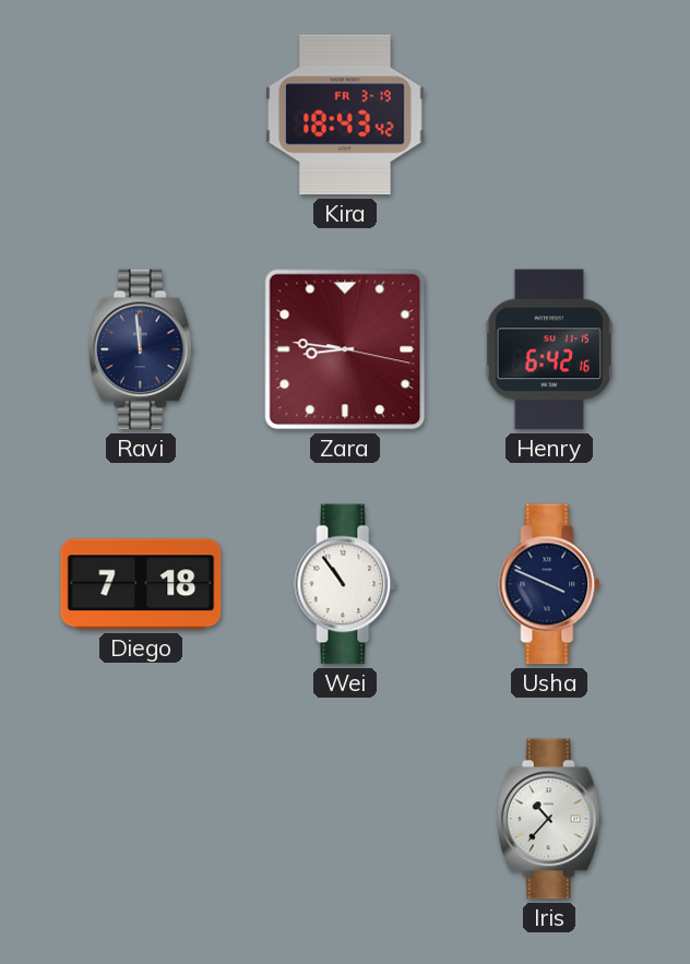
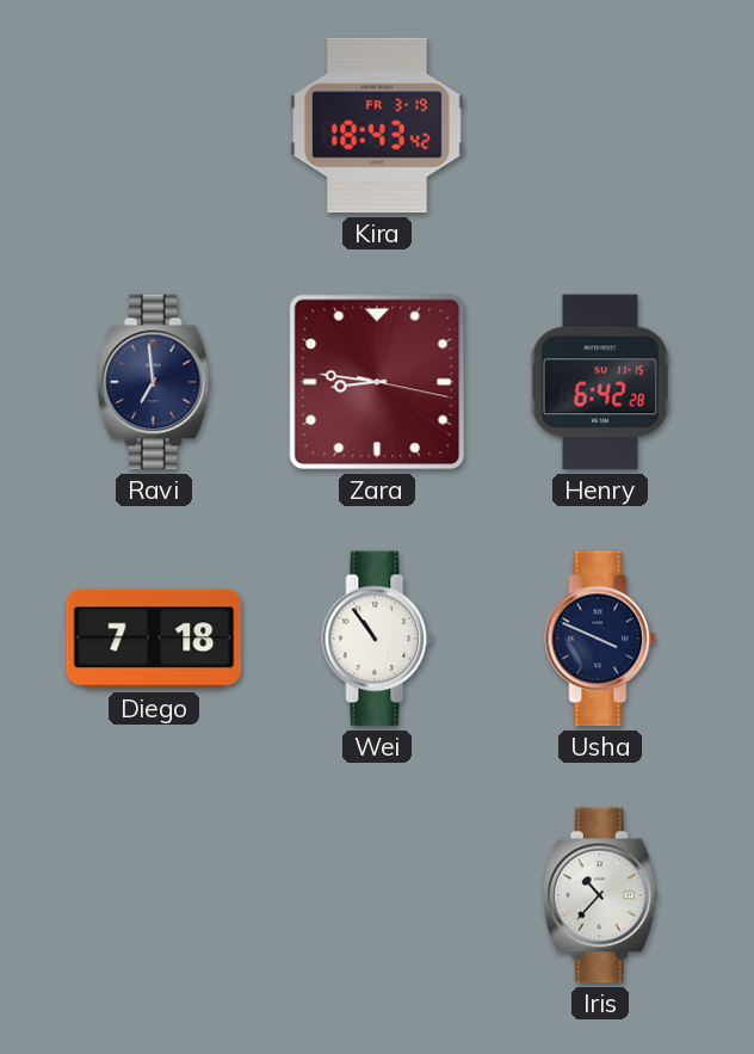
Ravi: 11:59 -> 6:59 (154, 382)
Henry: 6:42:16 -> 6:42:28 (600, 382)
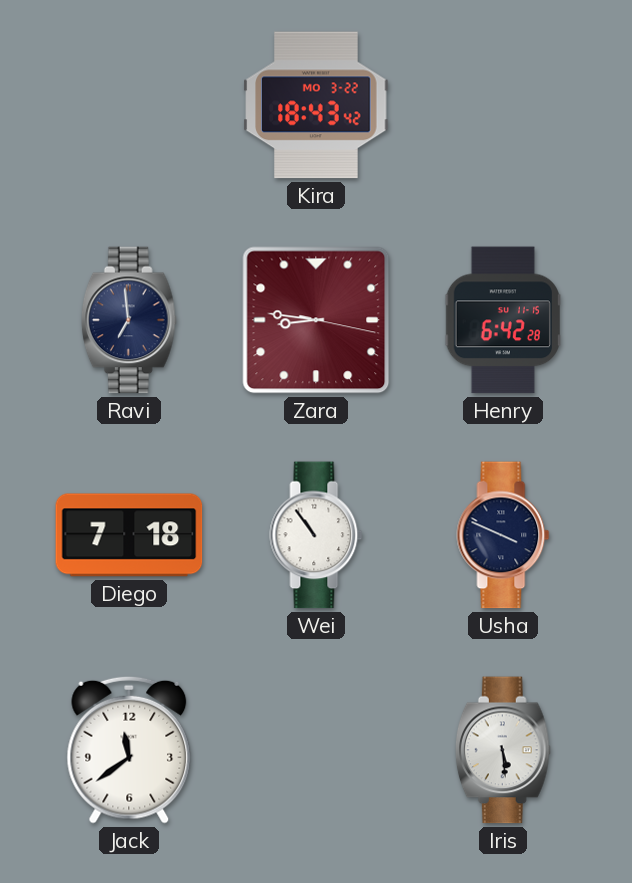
Kira date: FR 3-19 -> MO 3-22 (316, 105)
Jack: none -> 11:39 (129, 750)
Iris: 10:37 -> 5:29 (503, 750)
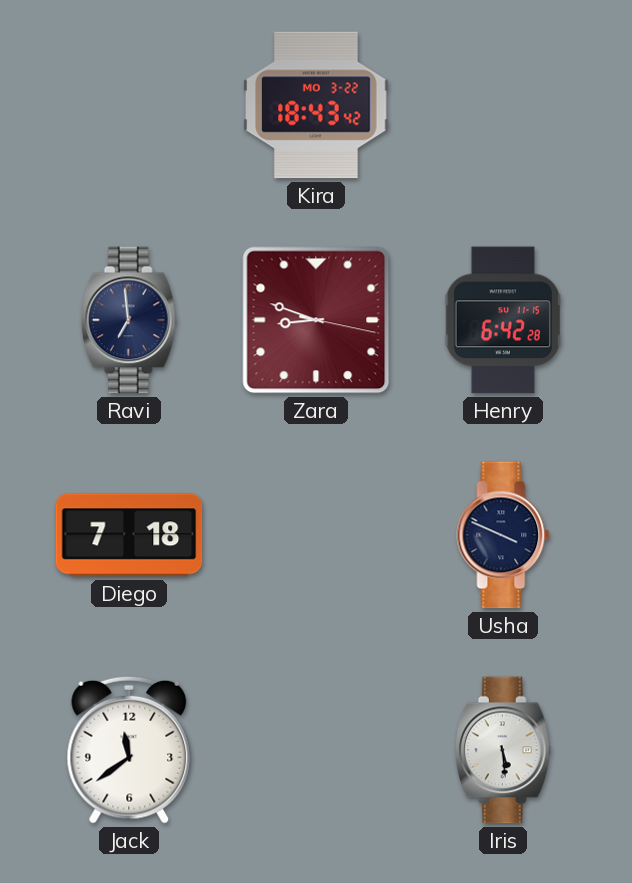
Zara: 8:46 -> 8:48 (316, 320)
Wei: 10:54 -> none (316, 535)
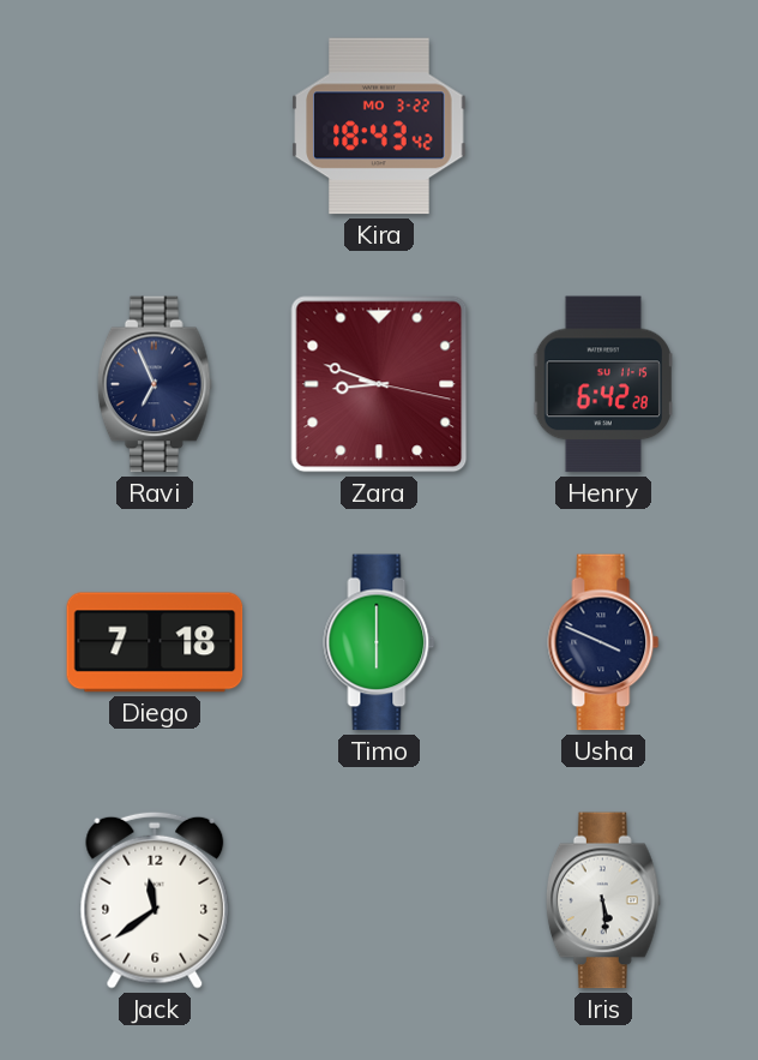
Ravi: 6:59 -> 6:56 (155, 384)
Timo: none -> 6:00 (379, 642)
